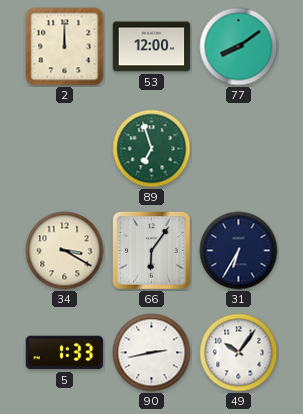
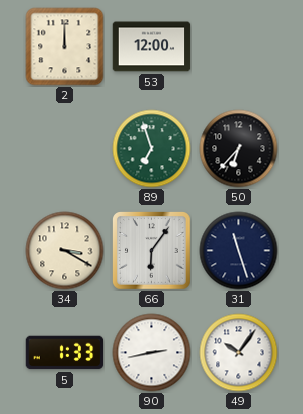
77: 8:09 -> none (239, 47)
50: none -> 6:37 (239, 149)
31: 6:35 -> 11:27 (239, 251)
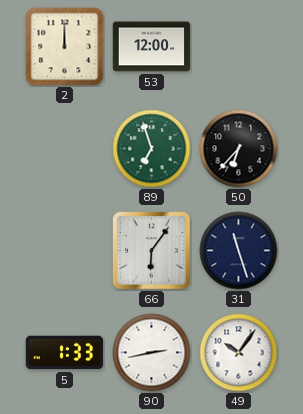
34: 3:20 -> none (65, 251)
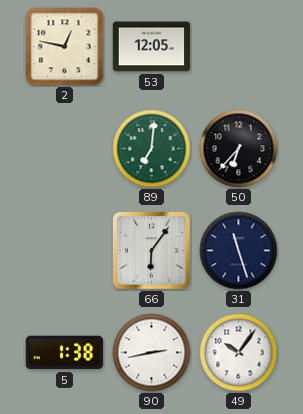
2: 12:00 -> 12:47 (65, 47)
53: 12:00 -> 12:05 (152, 47)
89: 6:57 -> 7:01 (152, 149)
5: 1:33 -> 1:38 (65, 353)
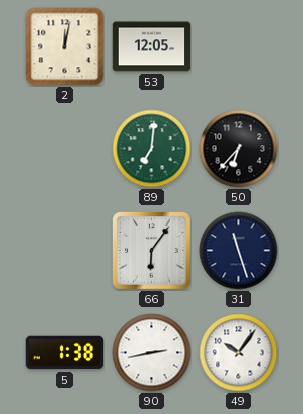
2: 12:47 -> 12:02 (65, 47)
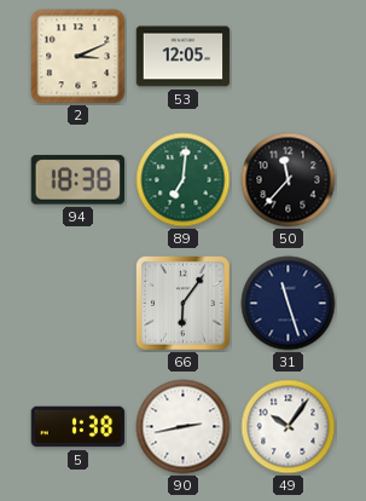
2: 12:02 -> 3:11 (79, 57)
94: none -> 18:38 (77, 180)
50: 6:37 -> 11:37 (289, 180)
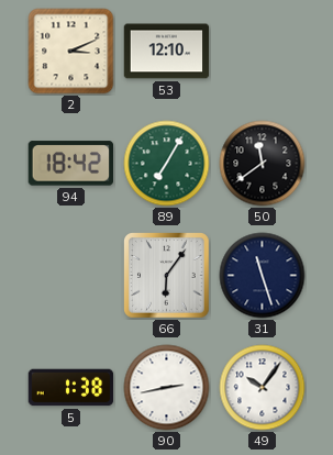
53: 12:05 -> 12:10 (167, 52)
94: 18:38 -> 18:42 (70, 164)
89: 7:01 -> 7:05 (167, 164)
50: 11:37 -> 11:39 (263, 164)
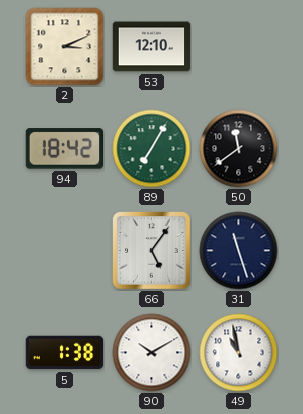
66: 6:06 -> 5:06 (152, 251)
90: 2:43 -> 10:10 (152, 353)
49: 10:06 -> 10:58 (239, 353)
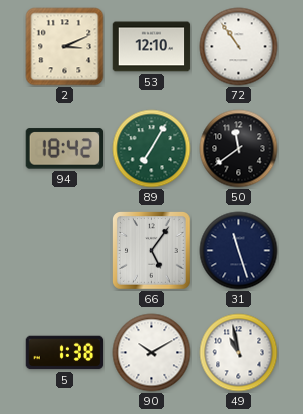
72: none -> 10:54 (239, 47)
